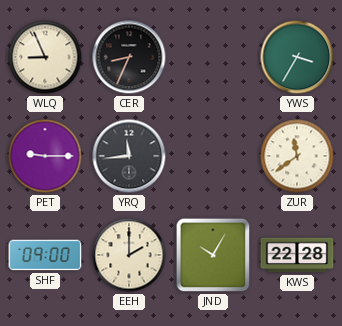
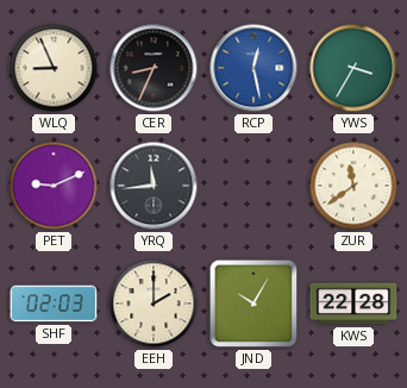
RCP: none -> 12:28 (253, 68)
PET: 9:15 -> 9:11 (54, 186)
SHF: 09:00 -> 02:03 (54, 303)
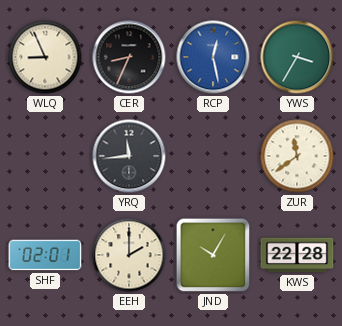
PET: 9:11 -> none (54, 186)
SHF: 02:03 -> 02:01 (45, 255)
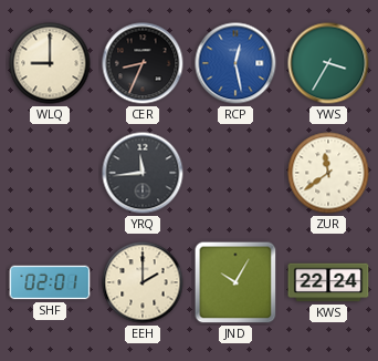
WLQ: 8:56 -> 9:00 (50, 63)
KWS: 22:28 -> 22:24 (328, 282)
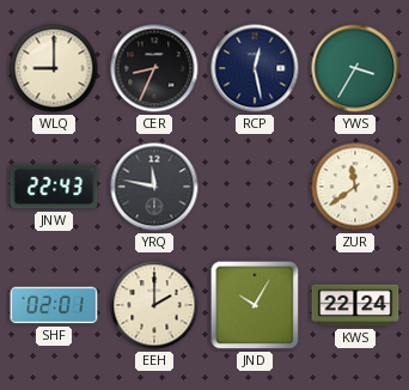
RCP dial: blue -> navy (255, 68)
JNW: none -> 22:43 (54, 187)
YRQ: 11:44 -> 11:47 (154, 187)
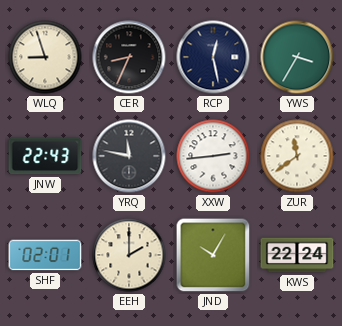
WLQ: 9:00 -> 8:57 (45, 57)
XXW: none -> 2:44 (213, 156)
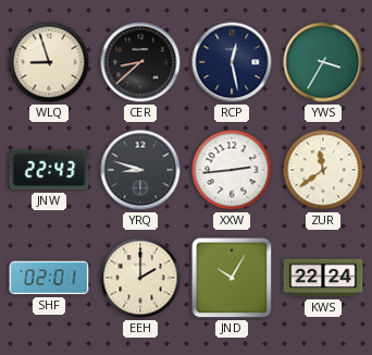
CER: 8:34 -> 8:38 (140, 62)
YRQ: 11:47 -> 8:48 (140, 170)
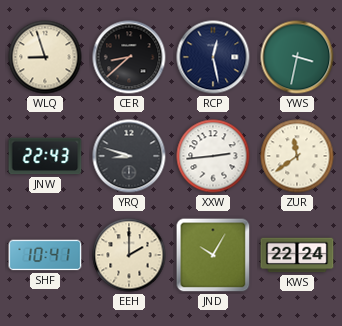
YWS: 3:35 -> 3:32 (297, 57)
SHF: 02:01 -> 10:41 (45, 255)
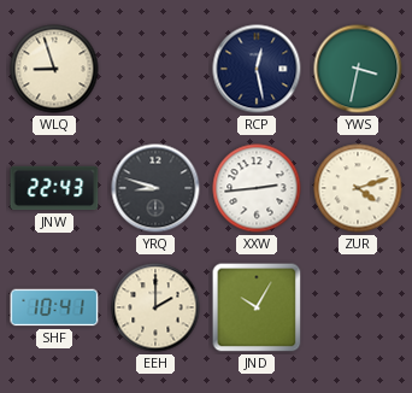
CER: 8:38 -> none (129, 57)
ZUR: 11:39 -> 4:12 (358, 188)
KWS: 22:24 -> none (297, 255)
